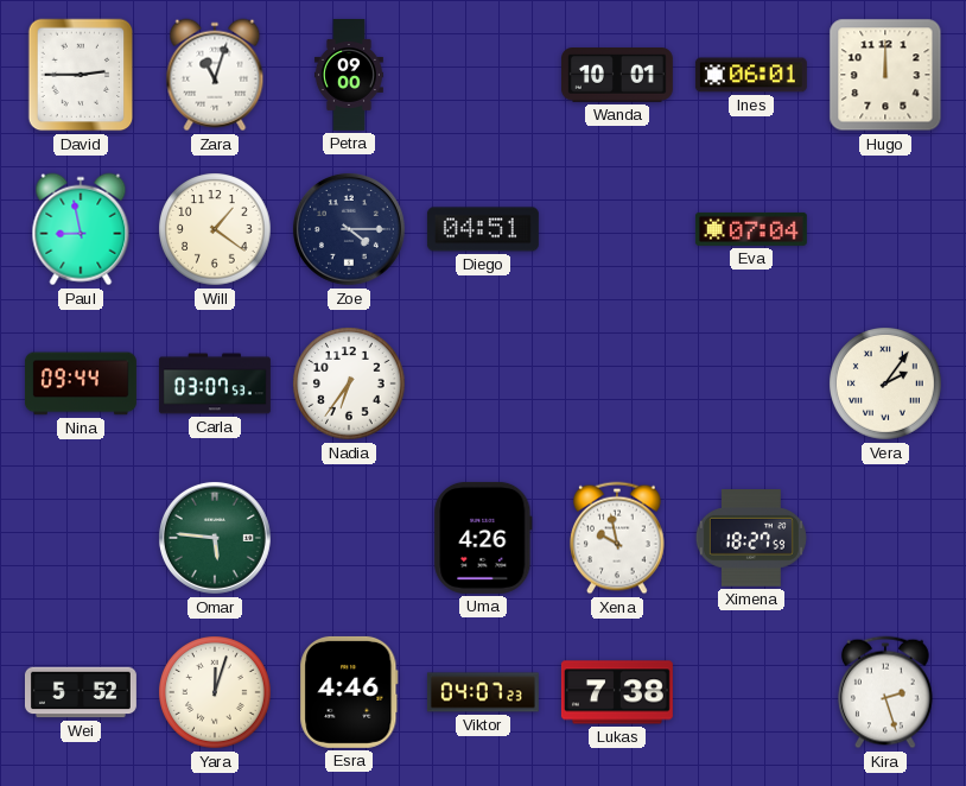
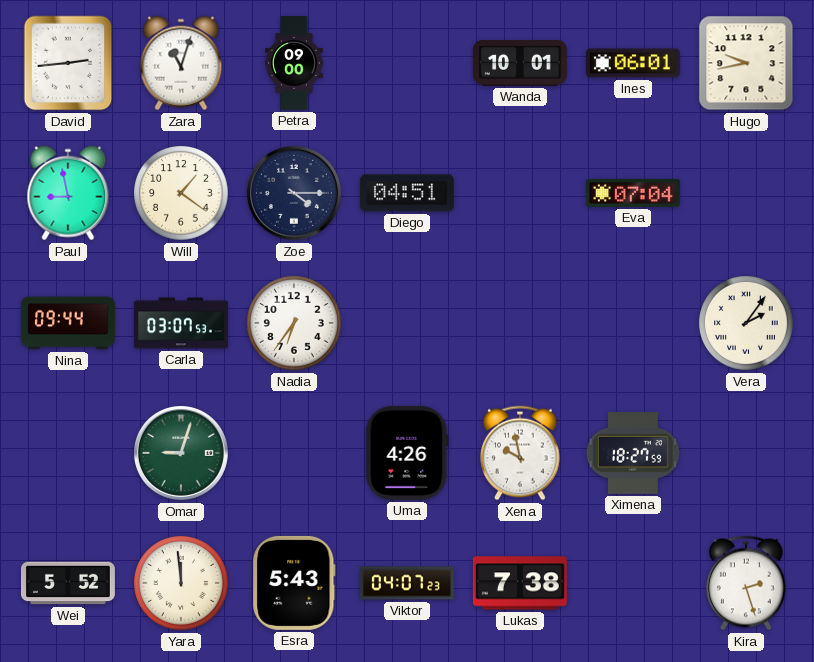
David: 2:45 -> 2:44 (68, 63)
Hugo: 12:00 -> 9:43 (746, 63)
Omar: 5:46 -> 9:03 (181, 453)
Yara: 12:03 -> 11:59 (181, 583)
Esra: 4:46 -> 5:43 (294, 583)
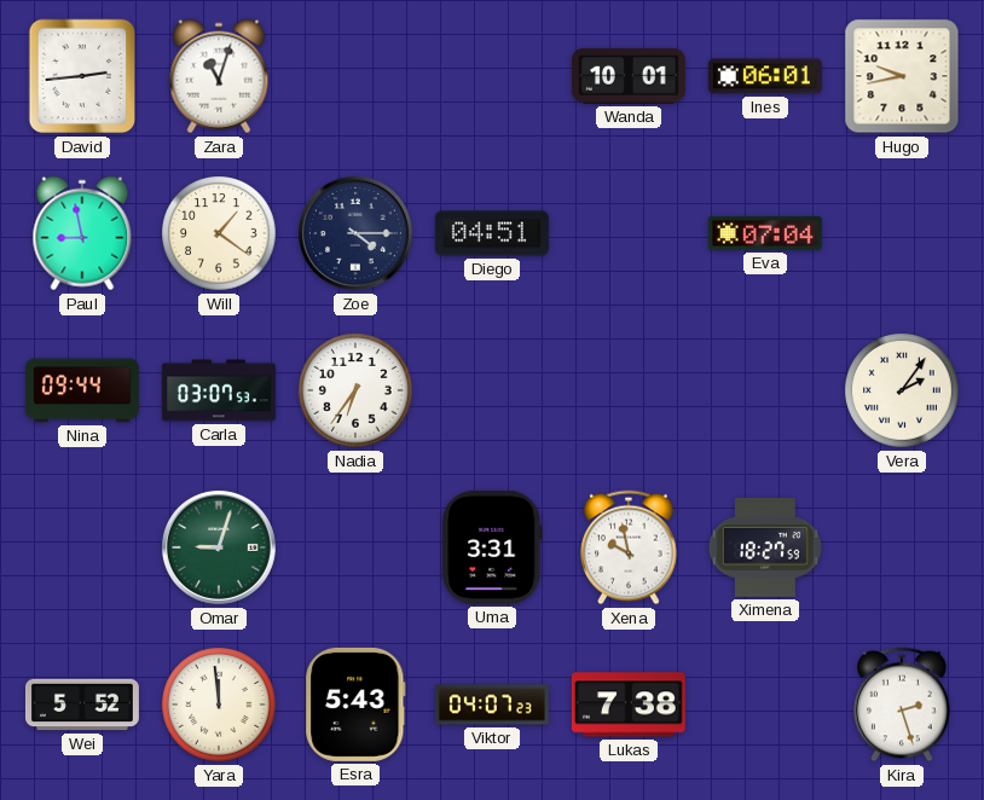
Petra: 09:00 -> none (294, 64)
Uma: 4:26 -> 3:31 (492, 547)
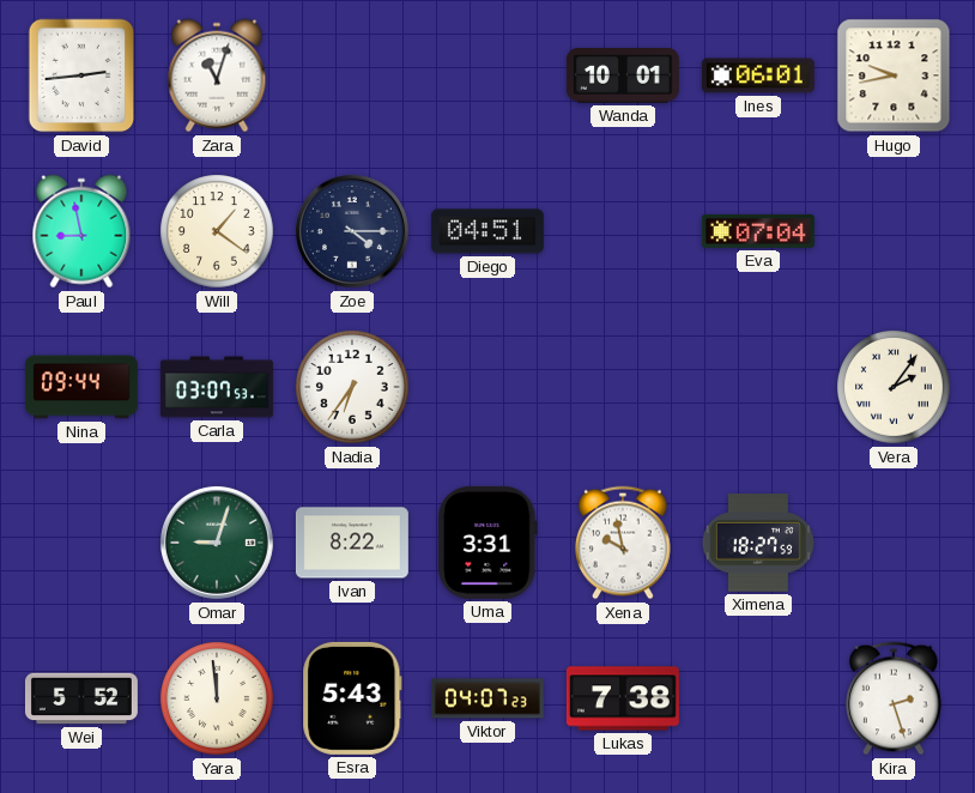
Ivan: none -> 8:22 (352, 543)
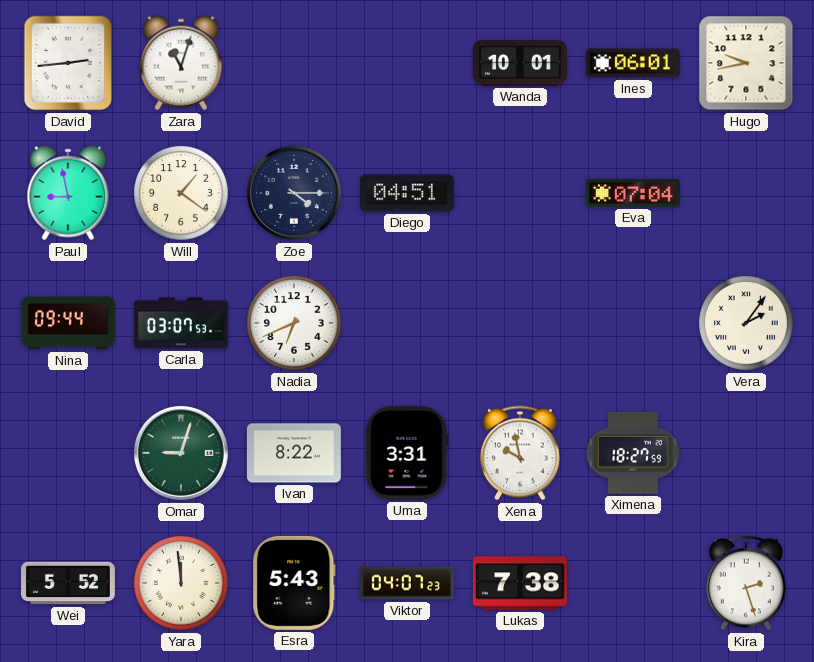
Nadia: 6:36 -> 6:41 (294, 323)
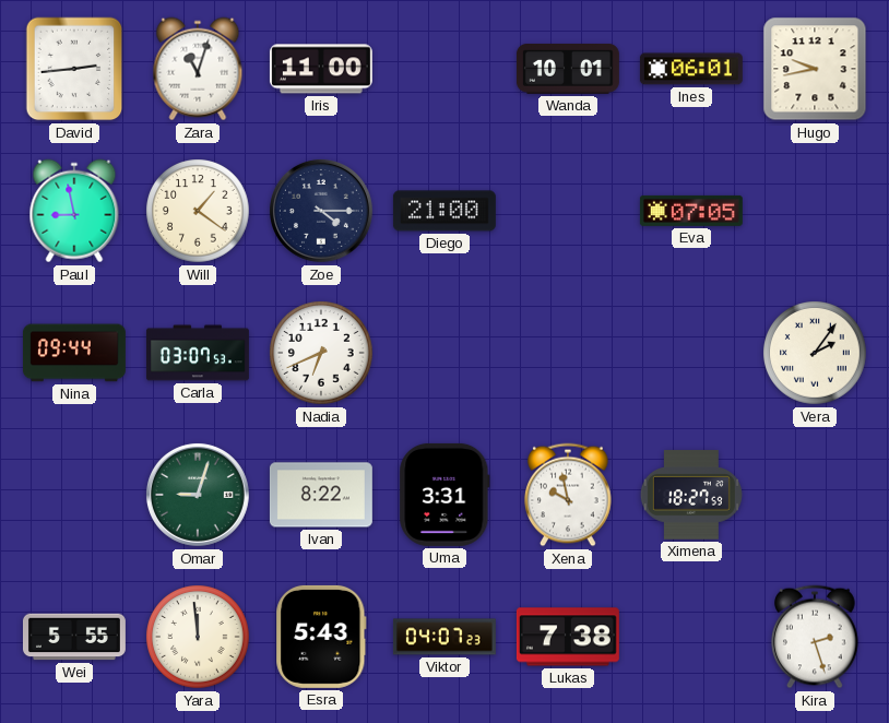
Iris: none -> 11:00 (321, 69)
Diego: 04:51 -> 21:00 (444, 211)
Eva: 07:04 -> 07:05 (691, 211)
Wei: 5:52 -> 5:55 (74, 637)
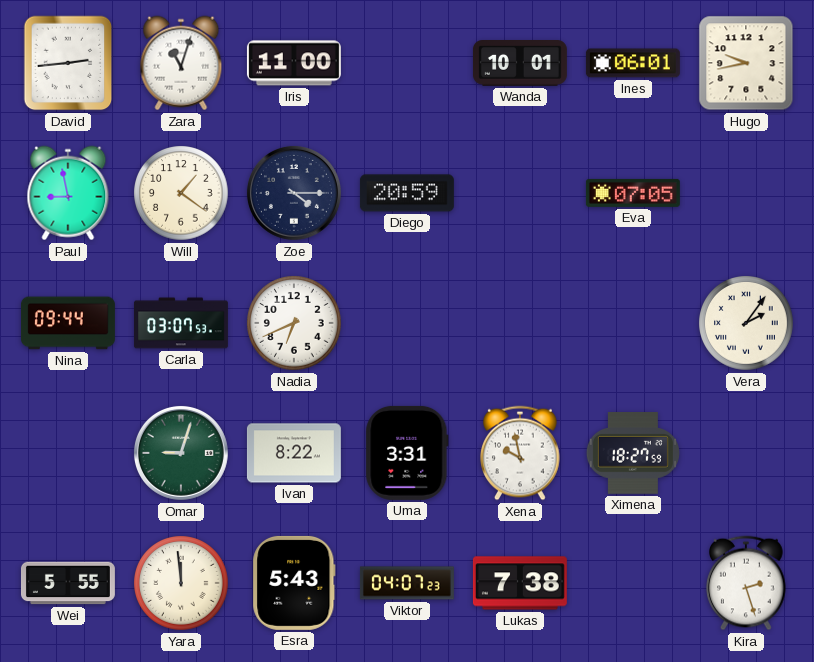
Diego: 21:00 -> 20:59 (407, 193)
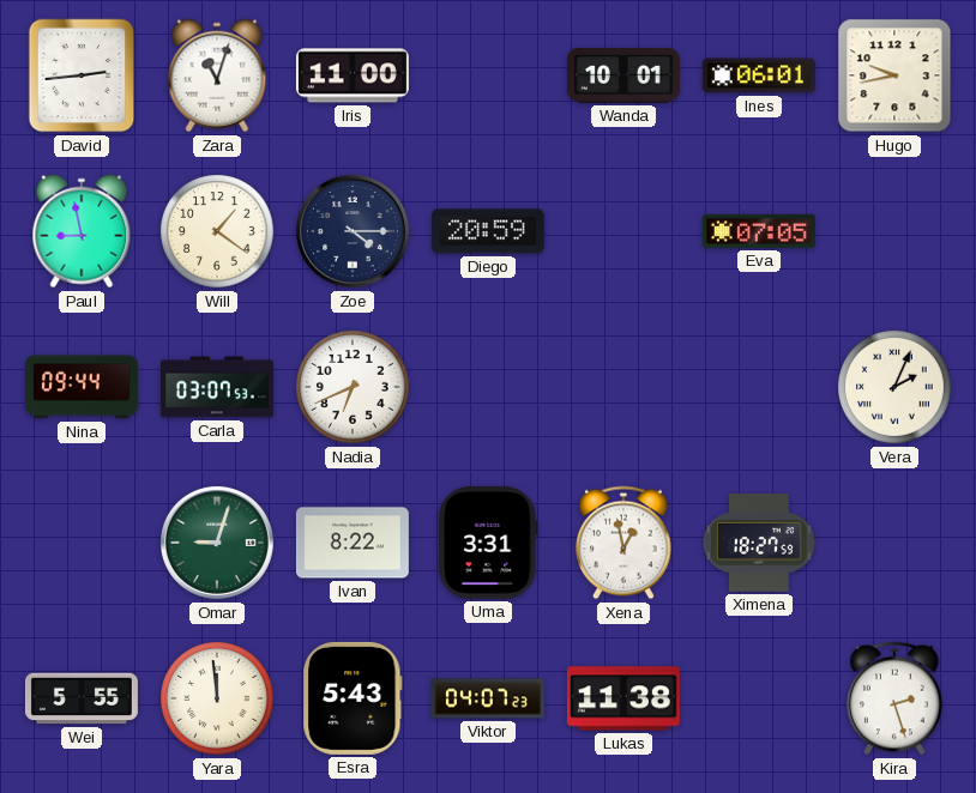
Vera: 2:06 -> 2:04 (894, 387)
Xena: 9:58 -> 12:58 (623, 543)
Lukas: 7:38 -> 11:38 (623, 698)
